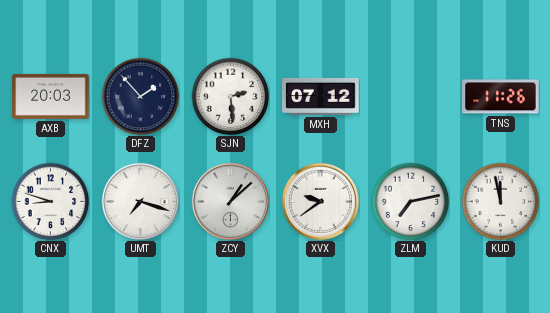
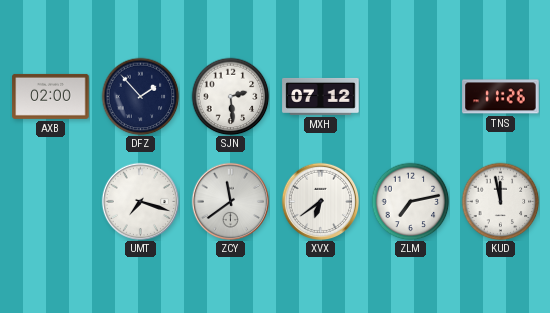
AXB: 20:03 -> 02:00 (51, 96)
CNX: 8:48 -> none (50, 201)
ZCY: 1:08 -> 11:39 (230, 201)
XVX: 9:39 -> 6:39 (320, 201)
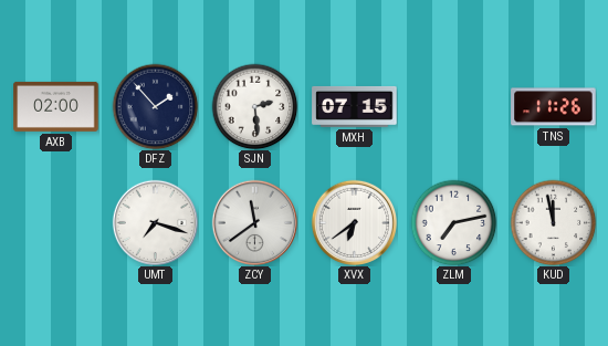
MXH: 07:12 -> 07:15 (355, 106)
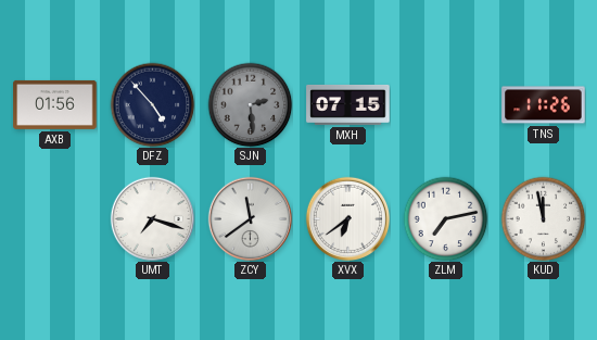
AXB: 02:00 -> 01:56 (55, 104)
DFZ: 1:53 -> 4:53 (152, 104)
SJN dial: white -> grey (250, 104)
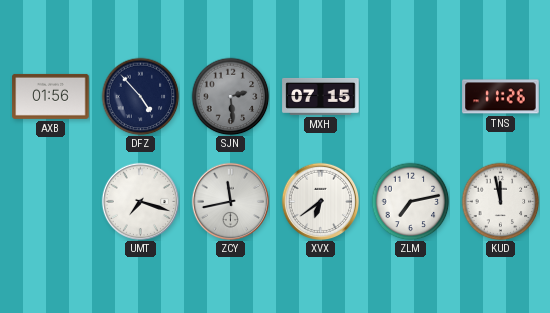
ZCY: 11:39 -> 11:43 (230, 201)
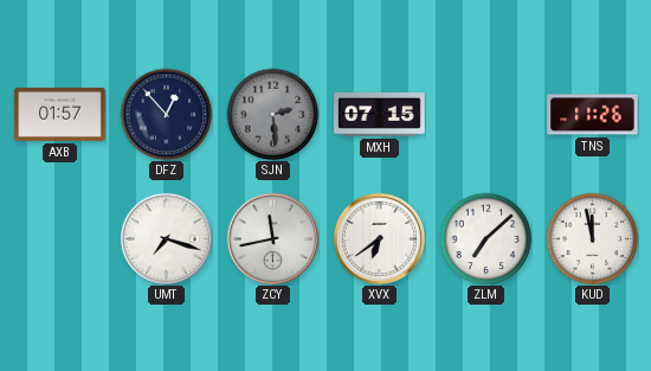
AXB: 01:56 -> 01:57 (60, 114)
DFZ: 4:53 -> 12:53 (166, 114)
ZLM: 7:13 -> 7:08 (485, 238)
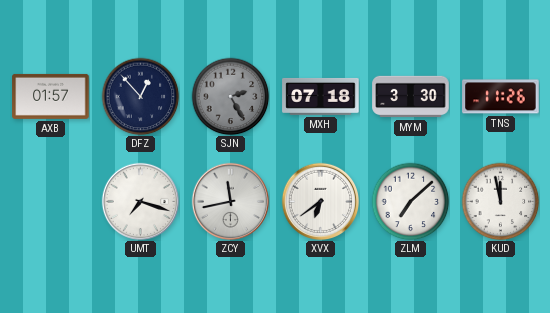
SJN: 2:29 -> 2:25 (230, 96)
MXH: 07:15 -> 07:18 (321, 96)
MYM: none -> 3:30 (411, 97)
